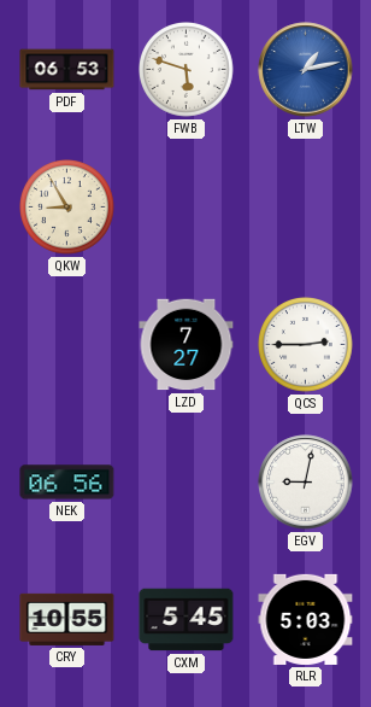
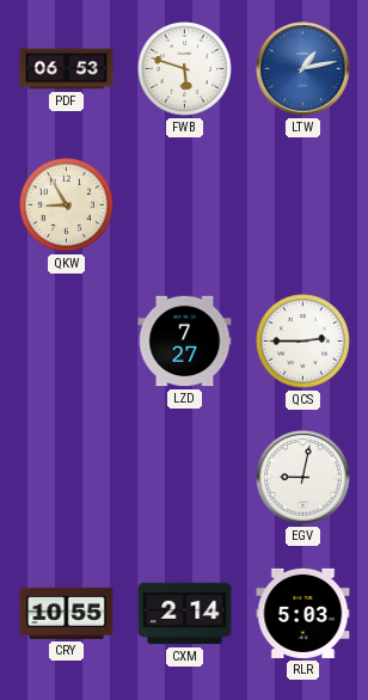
NEK: 06:56 -> none (67, 483)
CXM: 5:45 -> 2:14 (185, 614)
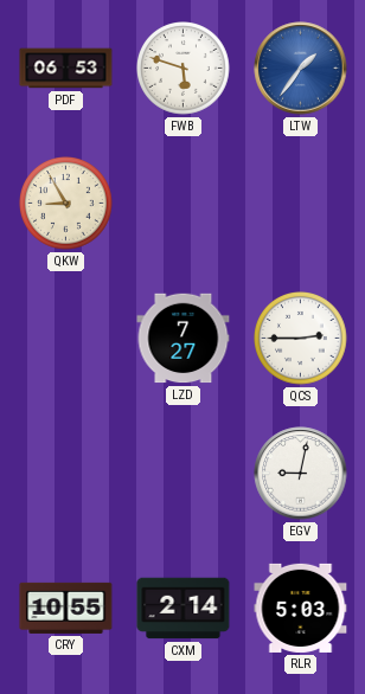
LTW: 1:13 -> 1:36 (301, 69)
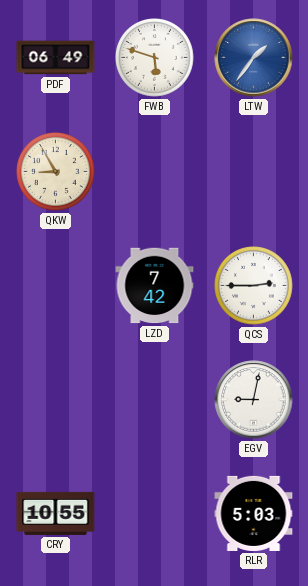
PDF: 06:53 -> 06:49 (56, 58)
LZD: 7:27 -> 7:42 (155, 286)
CXM: 2:14 -> none (184, 609)
